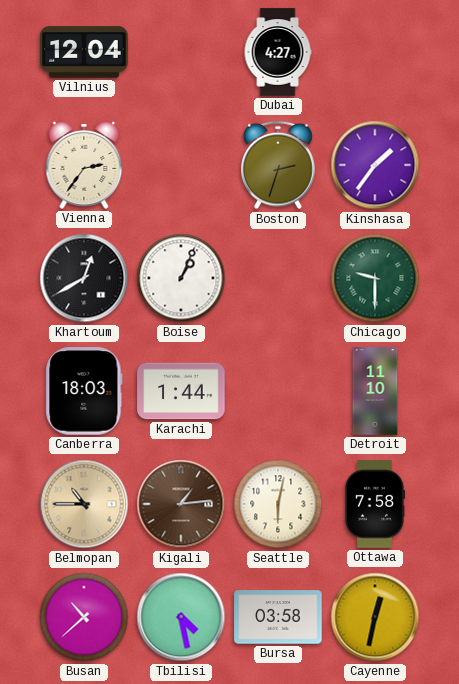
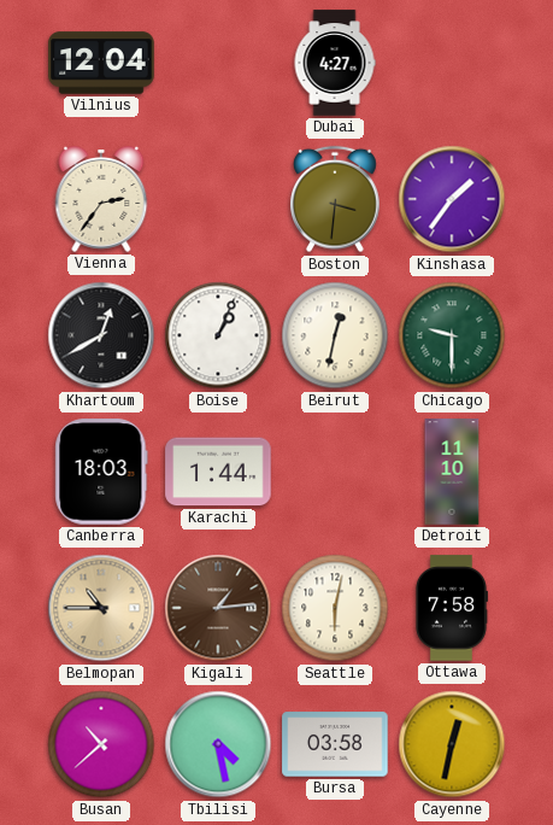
Boston: 2:33 -> 3:31 (335, 199)
Beirut: none -> 12:32 (335, 335)
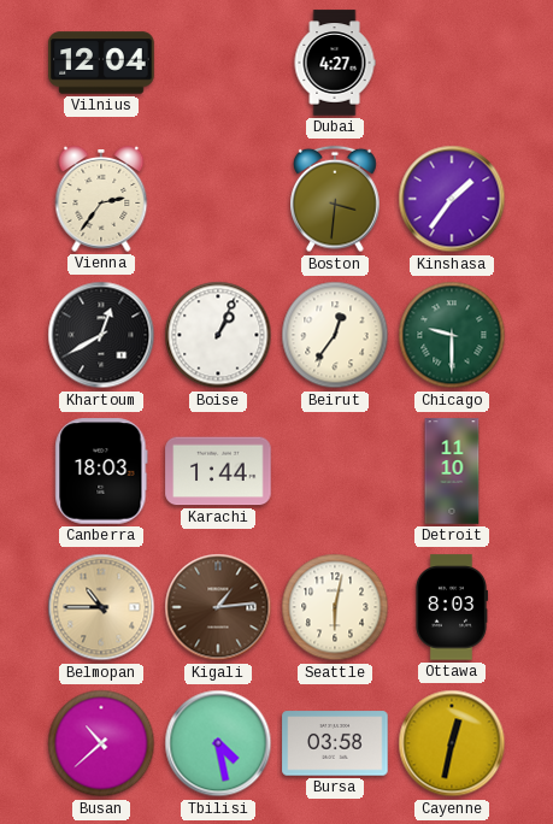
Beirut: 12:32 -> 12:36 (335, 335)
Ottawa: 7:58 -> 8:03 (451, 607)
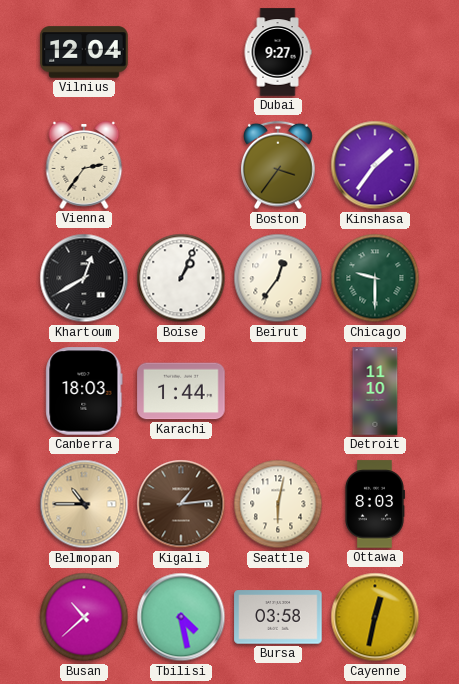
Dubai: 4:27 -> 9:27 (278, 52)
Boston: 3:31 -> 3:36 (278, 165)
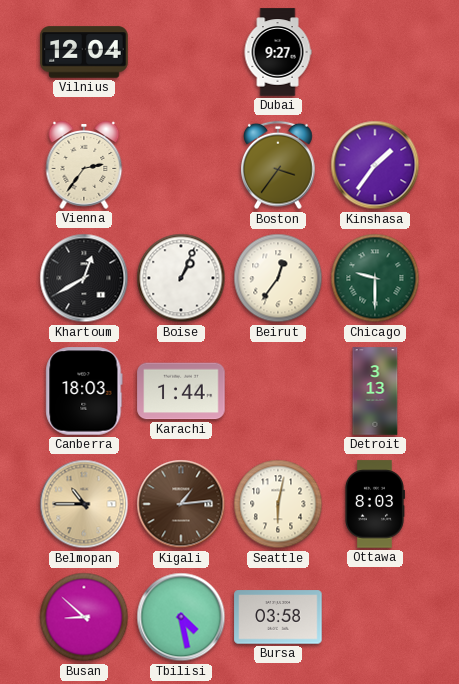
Detroit: 11:10 -> 3:13 (375, 391)
Busan: 10:38 -> 8:52 (84, 617)
Cayenne: 12:32 -> none (375, 617)
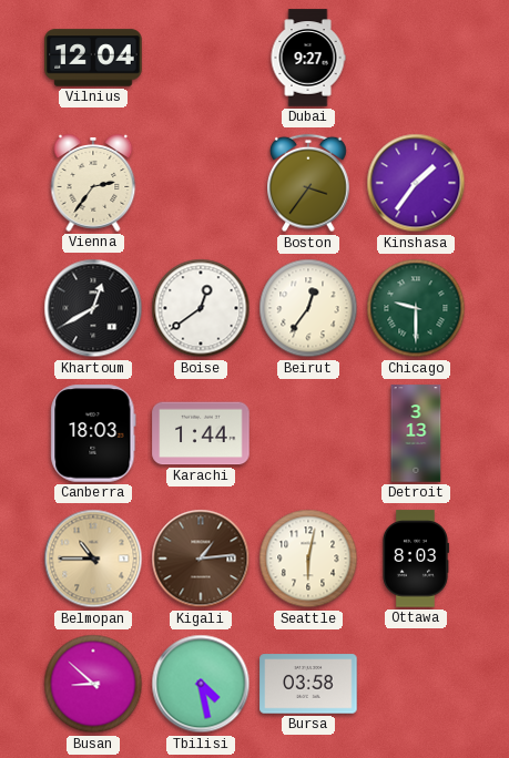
Boise: 1:04 -> 12:39 (201, 308)
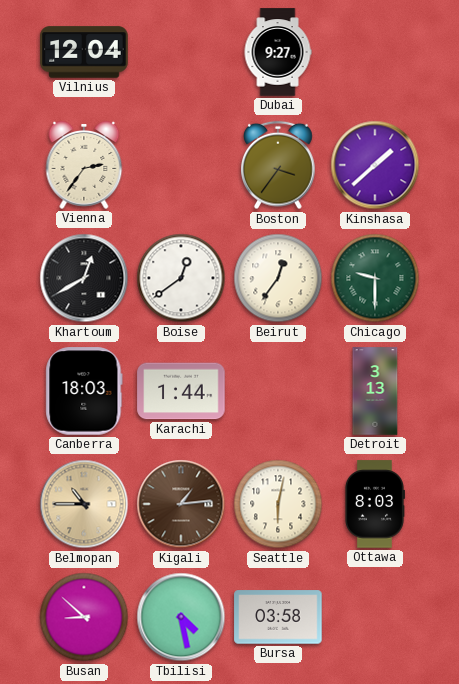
Kinshasa: 1:36 -> 1:38 (375, 165)
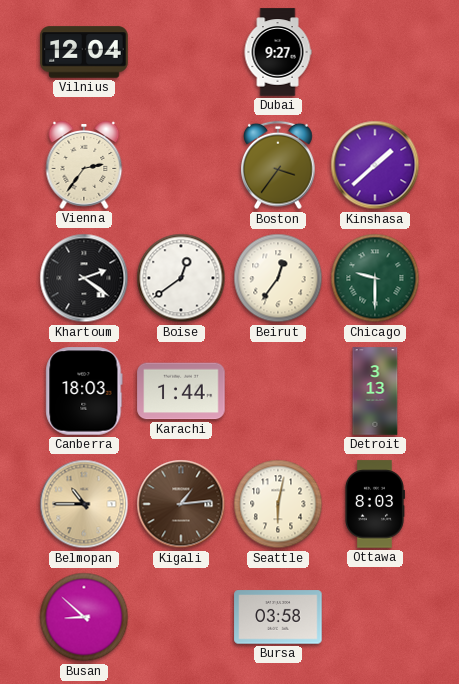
Khartoum: 12:40 -> 2:21 (84, 278)
Tbilisi: 4:28 -> none (181, 617)
